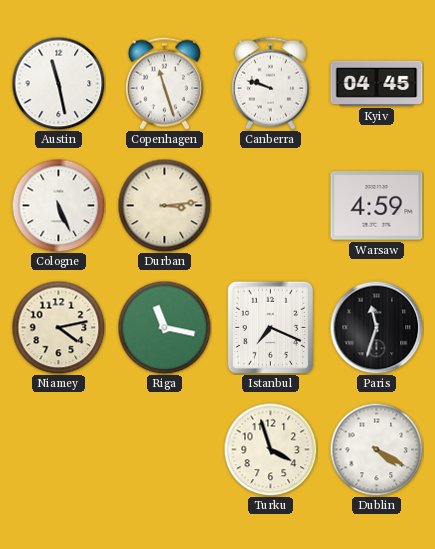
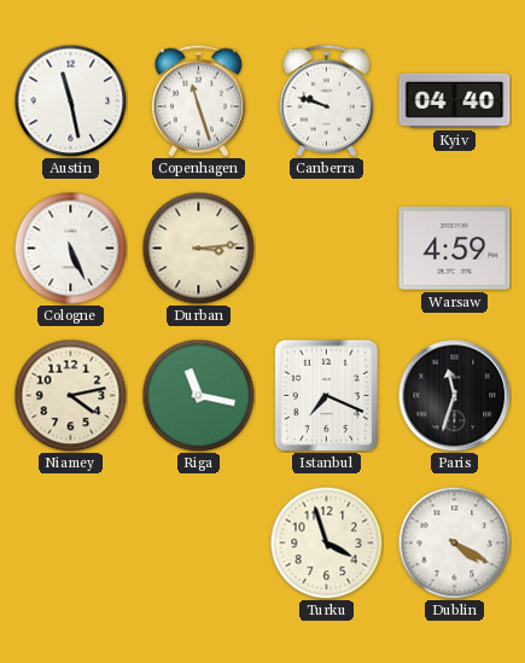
Kyiv: 04:45 -> 04:40 (455, 100)
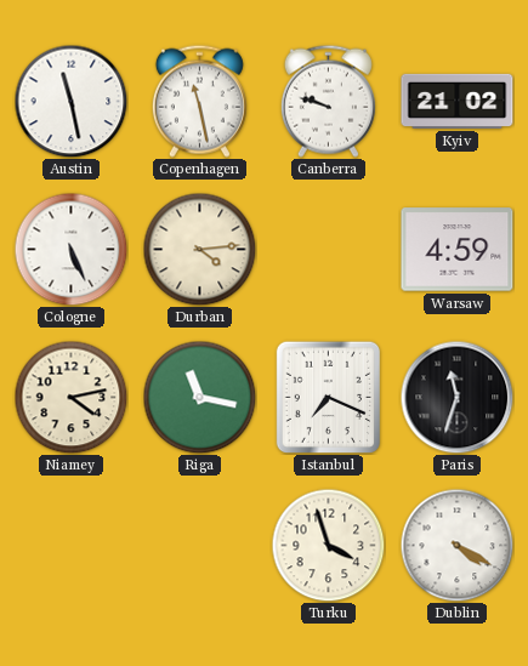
Copenhagen: 11:27 -> 11:28 (199, 101)
Kyiv: 04:40 -> 21:02 (458, 101)
Durban: 3:14 -> 4:14 (199, 249)
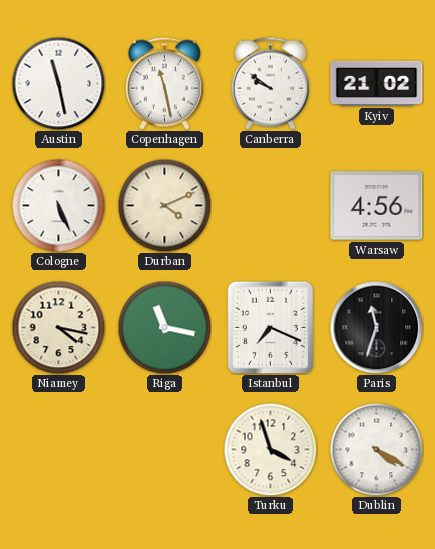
Canberra: 9:48 -> 9:51 (270, 83)
Durban: 4:14 -> 4:11 (164, 205)
Warsaw: 4:59 -> 4:56 (377, 206)
Niamey: 4:13 -> 4:17 (58, 327)
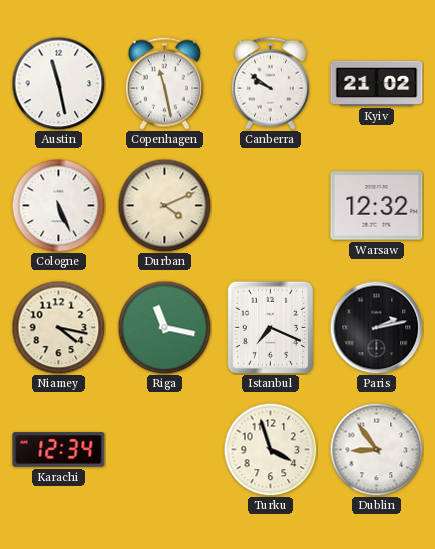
Warsaw: 4:56 -> 12:32 (377, 206)
Paris: 11:33 -> 2:13 (376, 327)
Karachi: none -> 12:34 (59, 450)
Dublin: 4:20 -> 8:54 (376, 449)
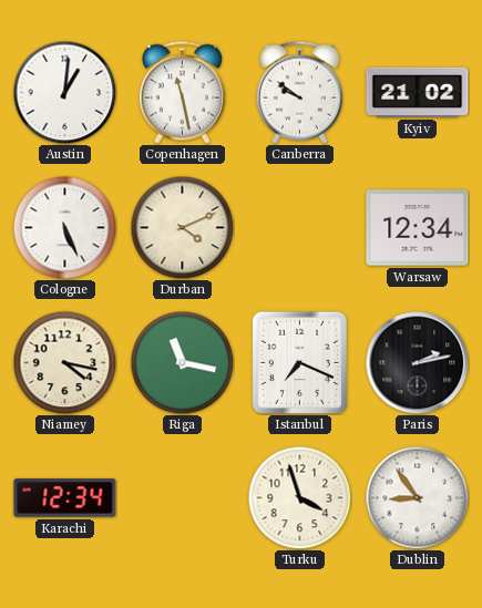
Austin: 11:28 -> 1:01 (64, 92)
Warsaw: 12:32 -> 12:34 (418, 228)
